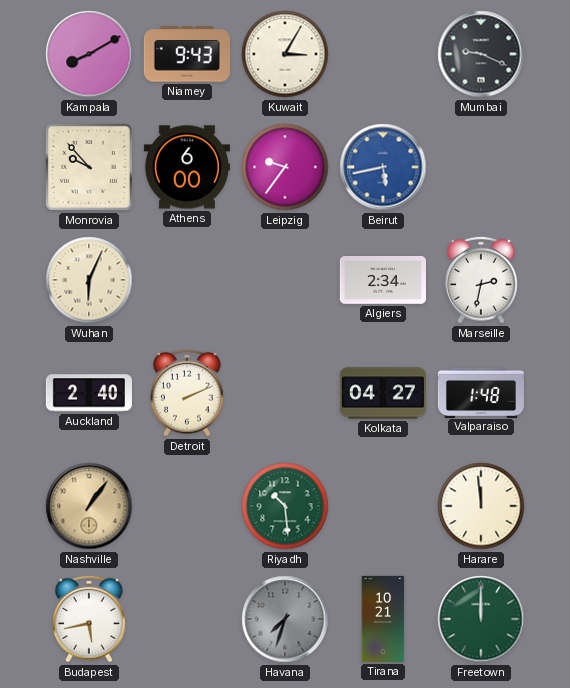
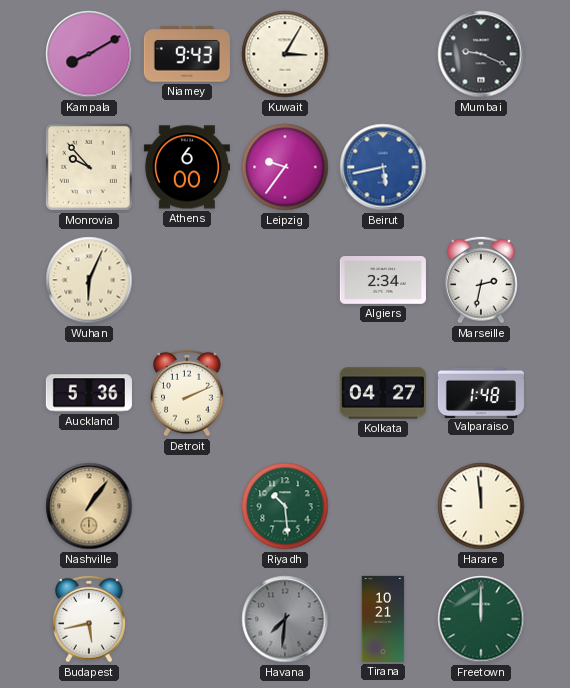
Auckland: 2:40 -> 5:36 (89, 393)
Havana: 7:33 -> 7:31 (285, 619)
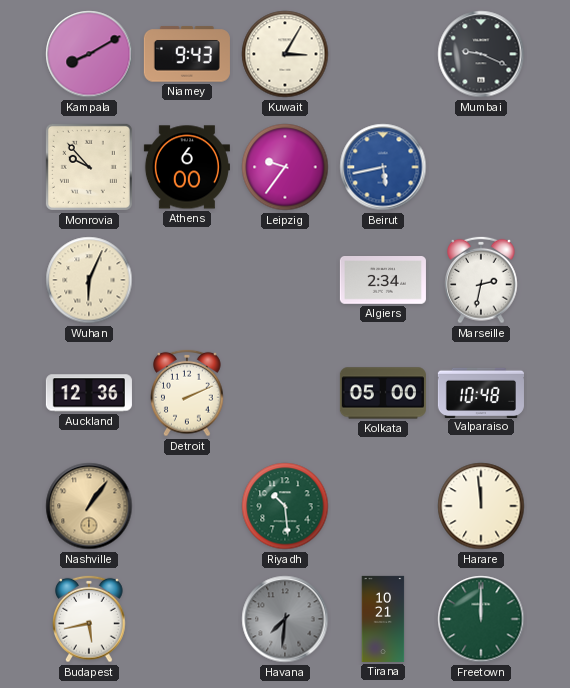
Auckland: 5:36 -> 12:36 (89, 393)
Kolkata: 04:27 -> 05:00 (383, 393)
Valparaiso: 1:48 -> 10:48 (481, 392)
